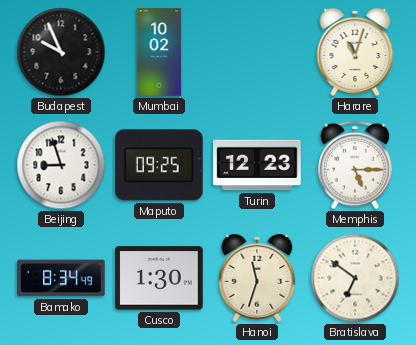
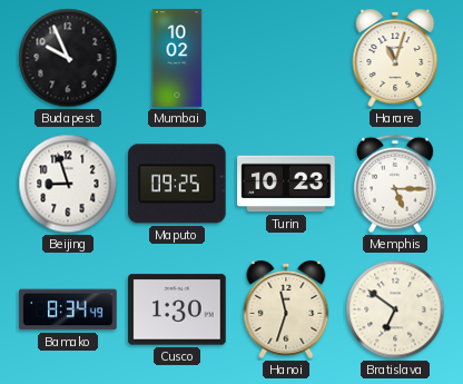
Turin: 12:23 -> 10:23 (286, 184)
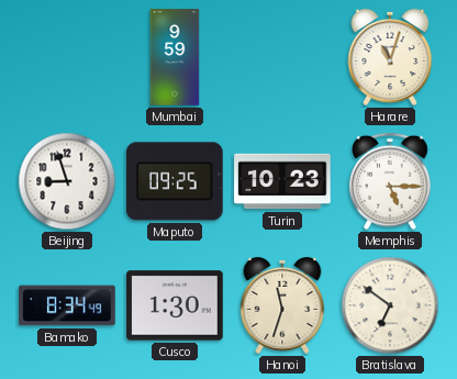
Budapest: 9:56 -> none (68, 58)
Mumbai: 10:02 -> 9:59 (175, 57)
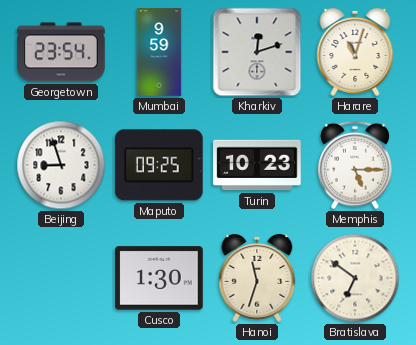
Georgetown: none -> 23:54 (61, 52)
Kharkiv: none -> 12:12 (257, 52)
Bamako: 8:34 -> none (67, 305)
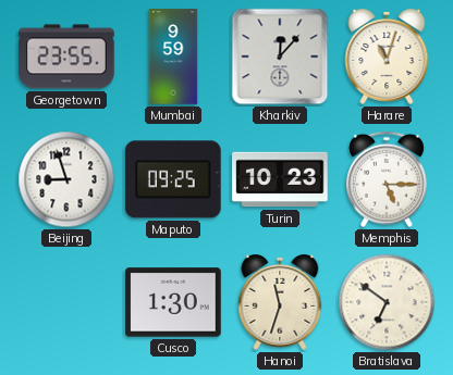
Georgetown: 23:54 -> 23:55 (66, 57)
Kharkiv: 12:12 -> 12:07 (280, 57)
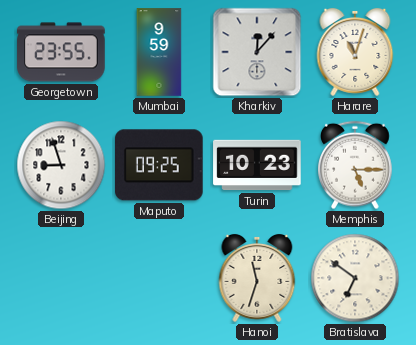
Cusco: 1:30 -> none (173, 302)
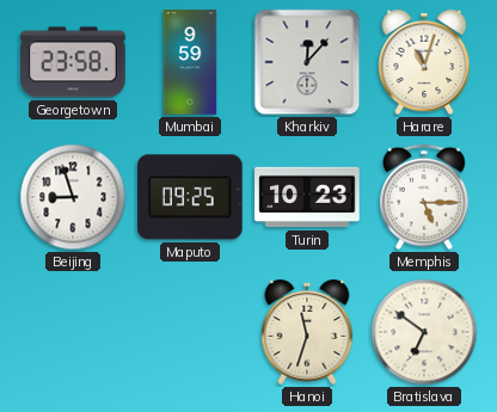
Georgetown: 23:55 -> 23:58 (73, 62)
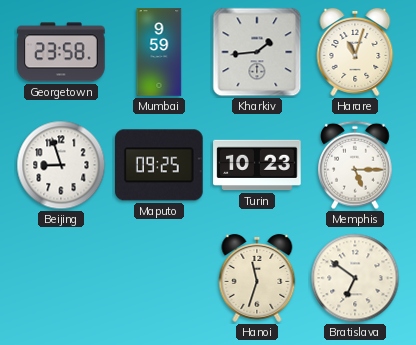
Kharkiv: 12:07 -> 1:44 (257, 52)
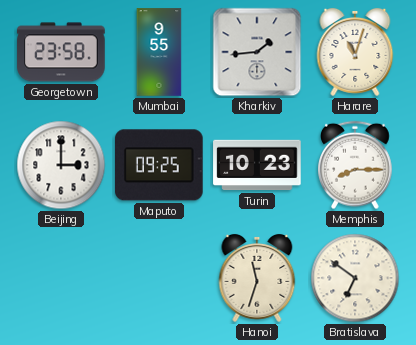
Mumbai: 9:59 -> 9:55 (159, 52)
Beijing: 8:57 -> 3:00 (61, 165)
Memphis: 5:15 -> 8:15 (356, 165)
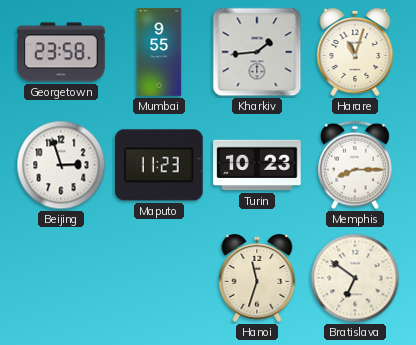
Beijing: 3:00 -> 2:57 (61, 165)
Maputo: 09:25 -> 11:23 (160, 165)
